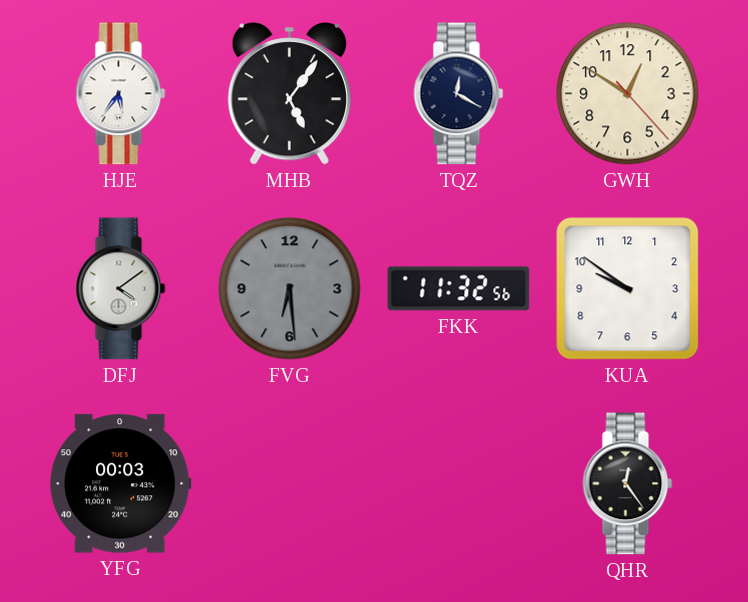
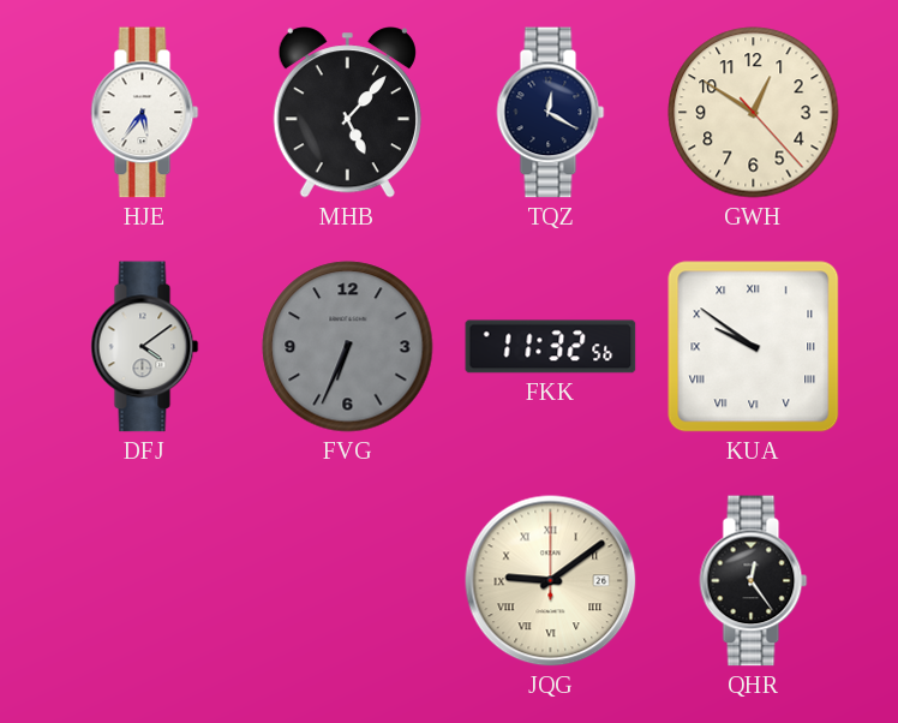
MHB: 5:06 -> 5:07 (347, 113)
FVG: 6:29 -> 6:34 (348, 347)
KUA numerals: Arabic -> Roman (754, 347)
YFG: 00:03 -> none (121, 484)
JQG: none -> 9:09 (551, 581)
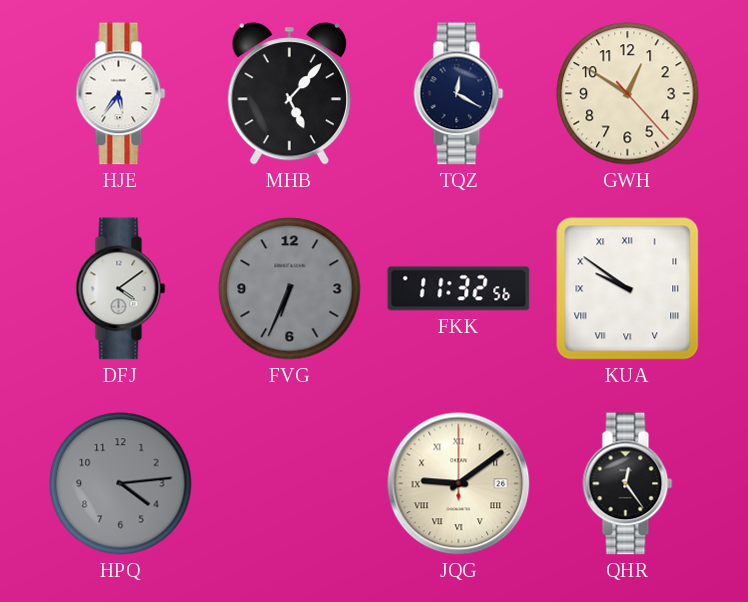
HPQ: none -> 4:14 (121, 484)
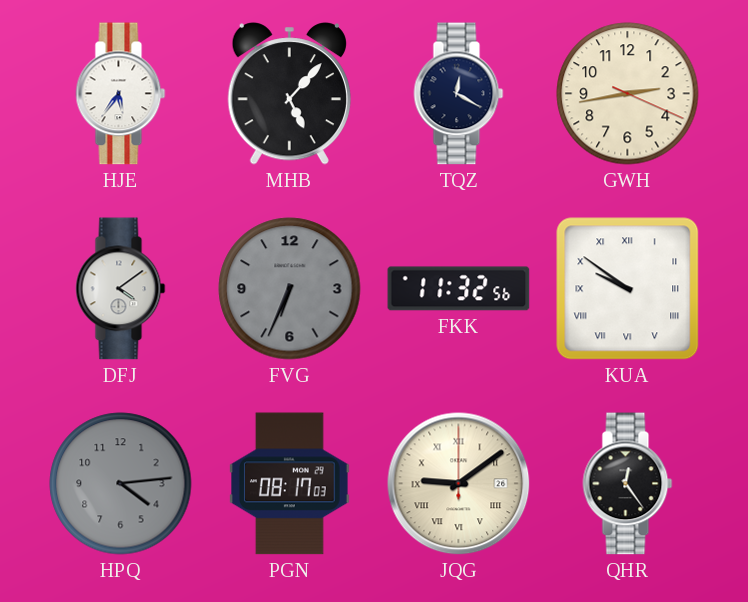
GWH: 12:50 -> 2:43 (628, 94)
PGN: none -> 08:17 (290, 484)
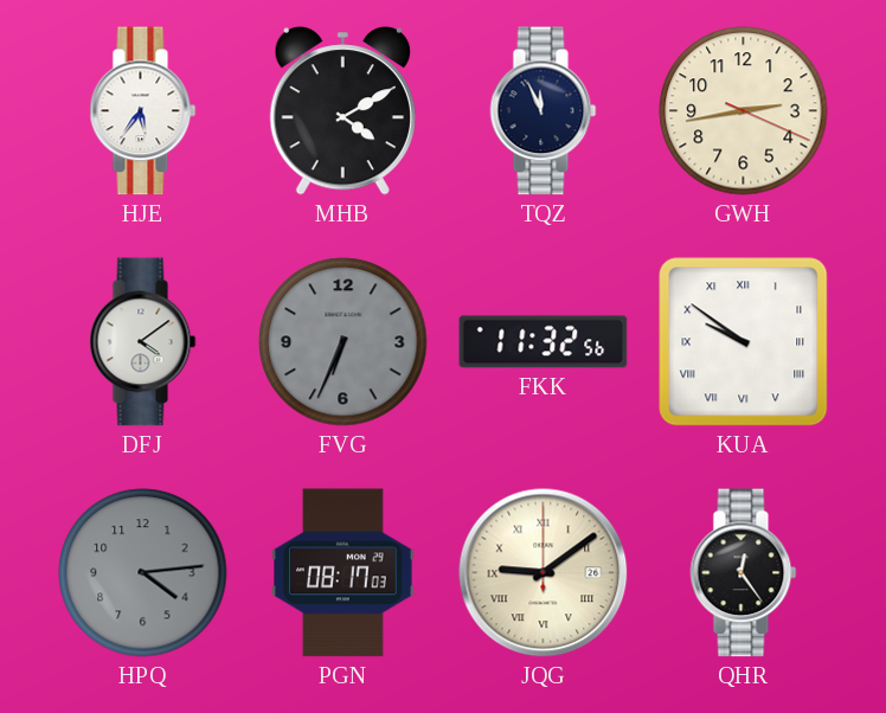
MHB: 5:07 -> 4:10 (342, 111)
TQZ: 12:20 -> 11:56 (544, 111)
